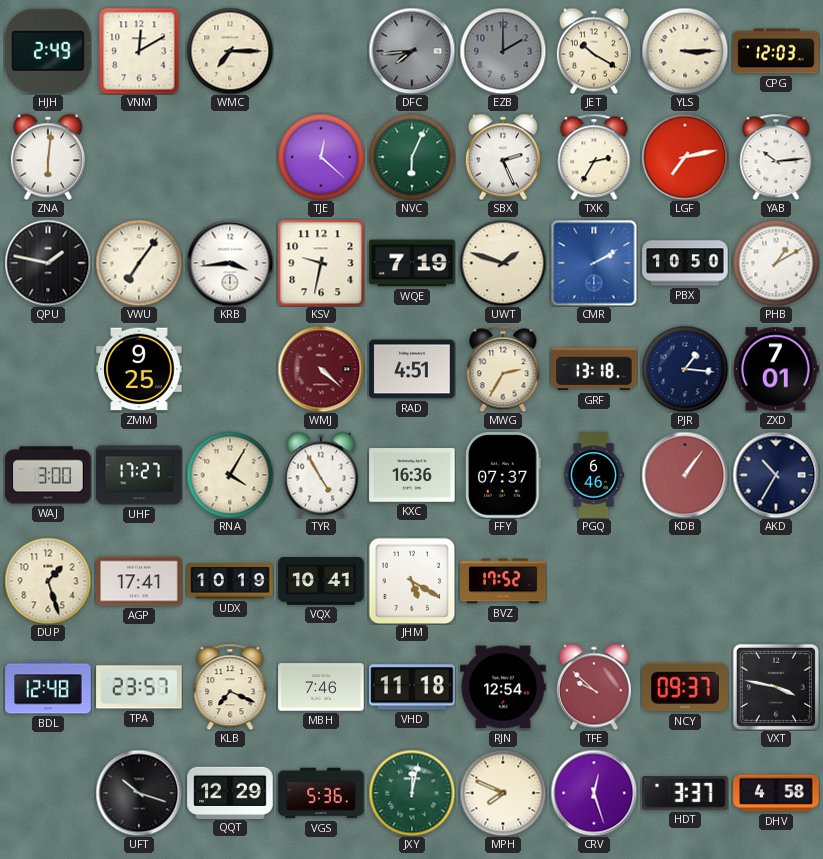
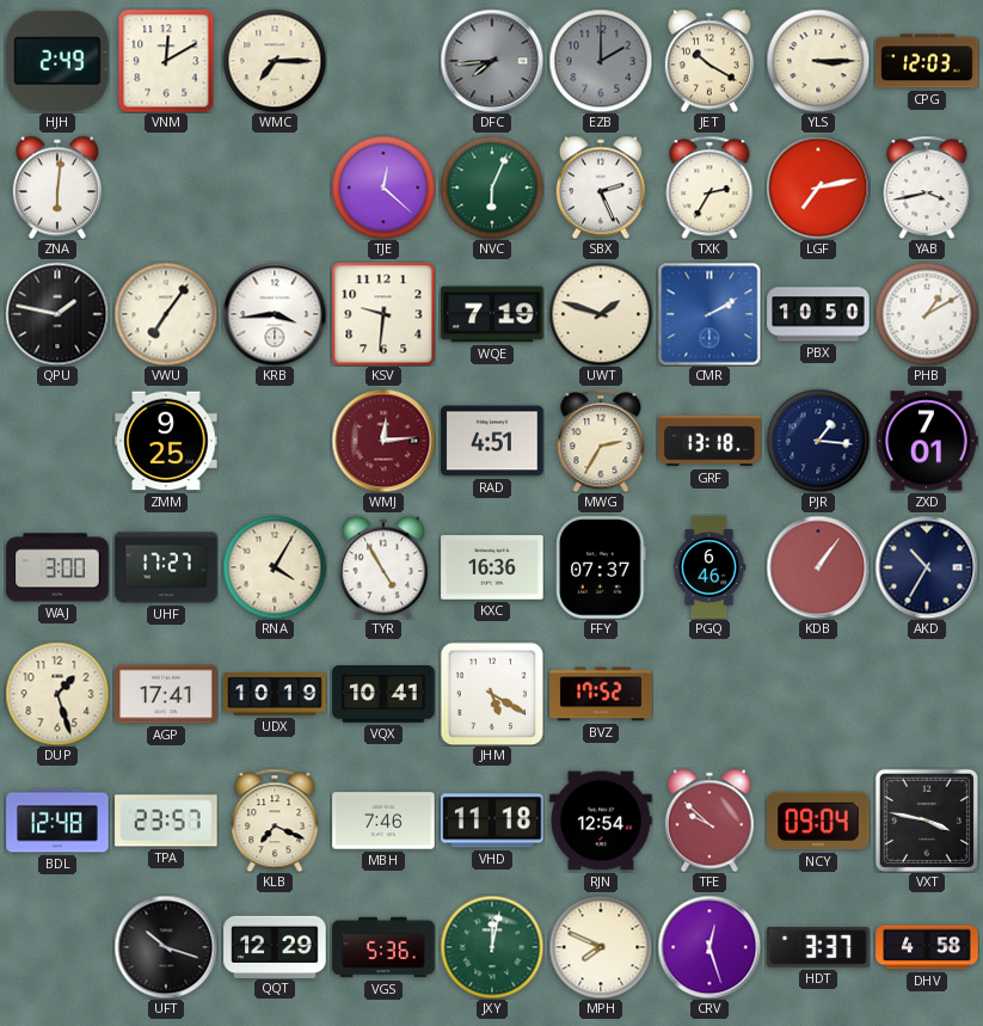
YAB: 10:14 -> 3:43 (927, 188)
KSV: 9:32 -> 9:31 (383, 314)
WMJ: 4:22 -> 12:14 (383, 441)
NCY: 09:37 -> 09:04 (818, 821)
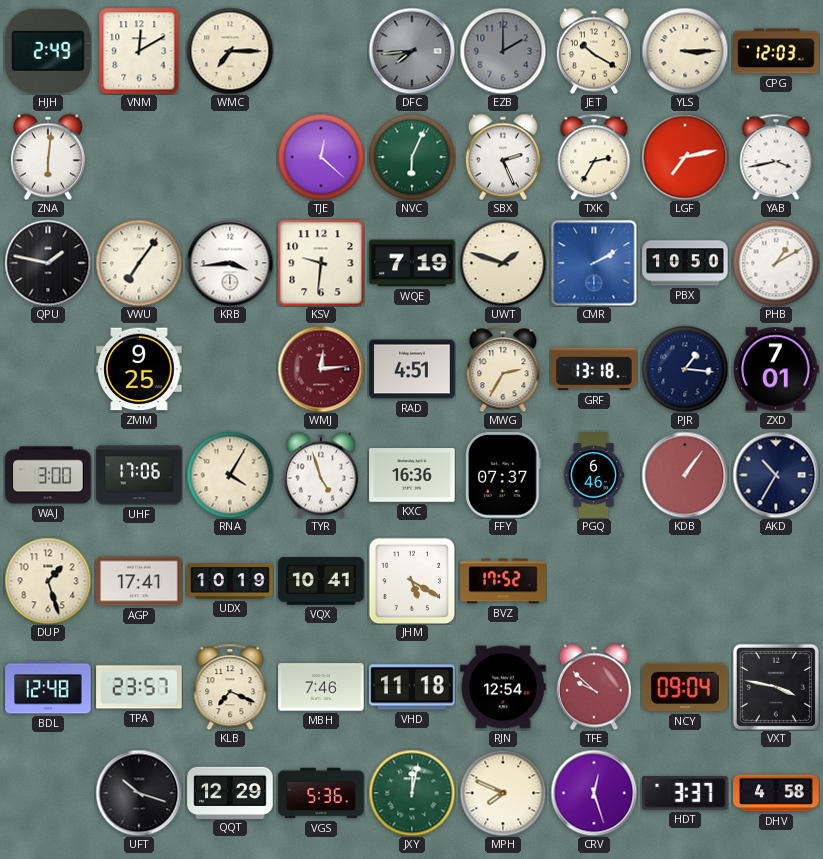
UHF: 17:27 -> 17:06 (139, 475)
TYR: 4:55 -> 4:57 (321, 475)
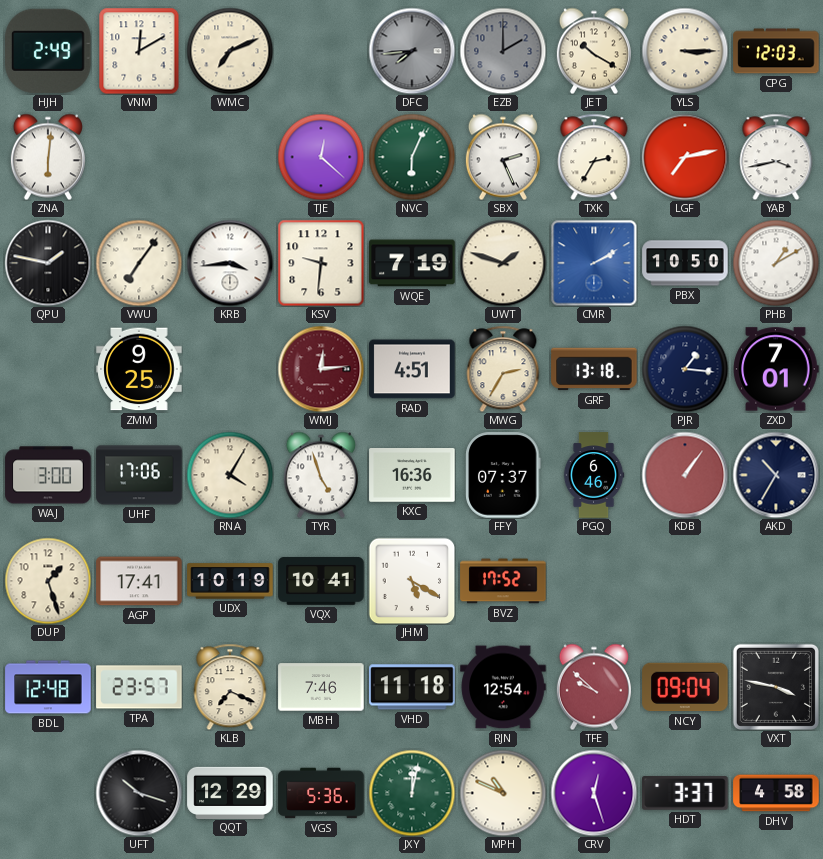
WMC: 7:15 -> 7:11 (230, 51)
MPH: 7:49 -> 10:49 (503, 793)
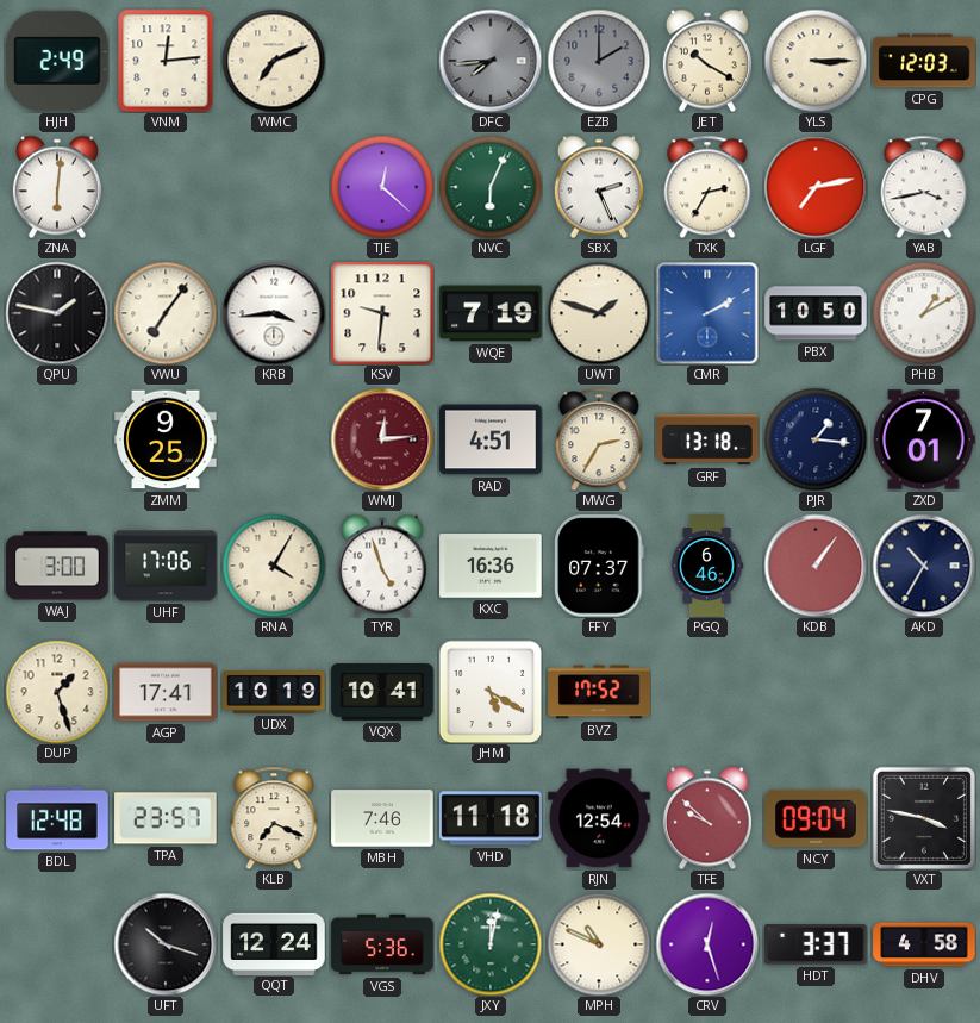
VNM: 12:10 -> 12:14 (166, 61)
QQT: 12:29 -> 12:24 (274, 943)
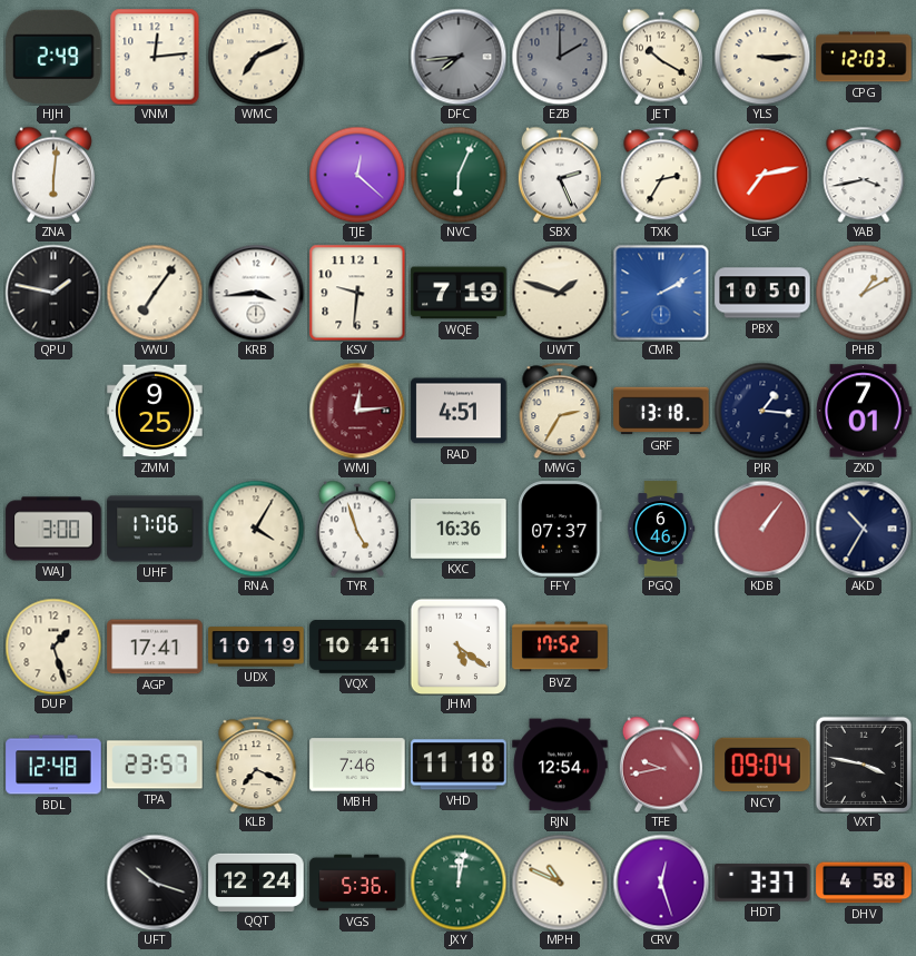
JHM: 5:20 -> 5:21 (459, 647)
TFE: 9:52 -> 9:43 (661, 765)
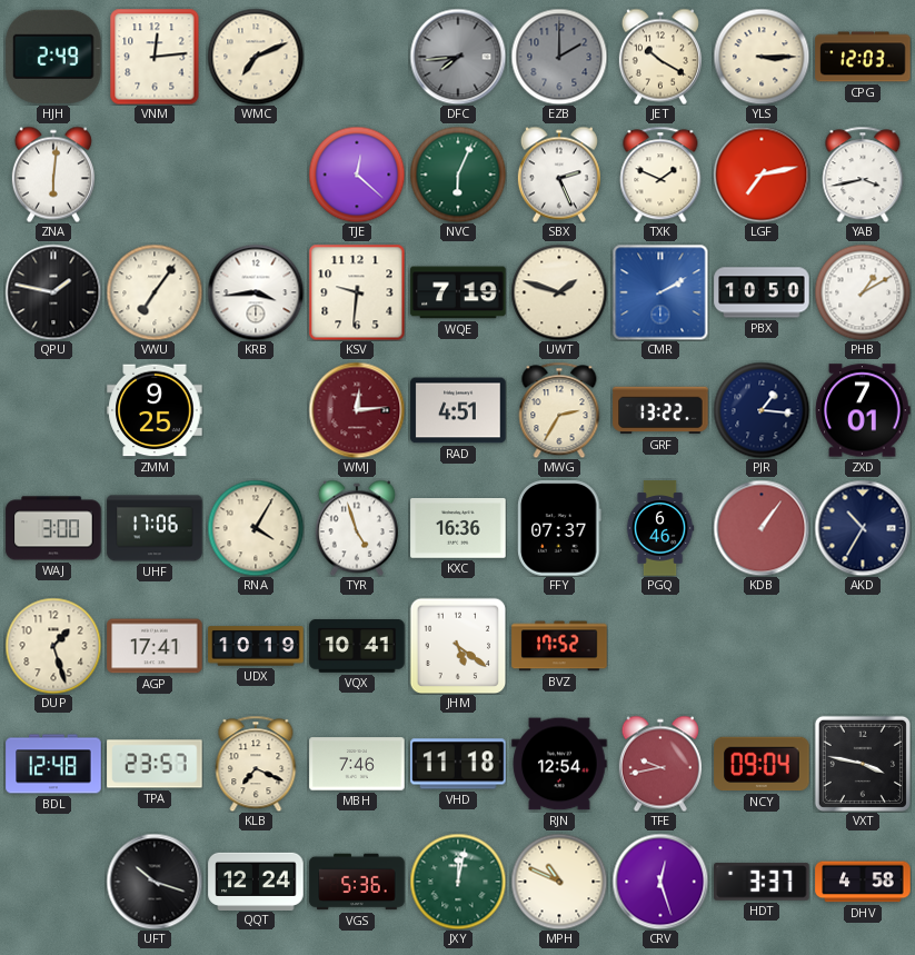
TXK: 2:35 -> 1:49 (660, 175)
GRF: 13:18 -> 13:22 (660, 410)
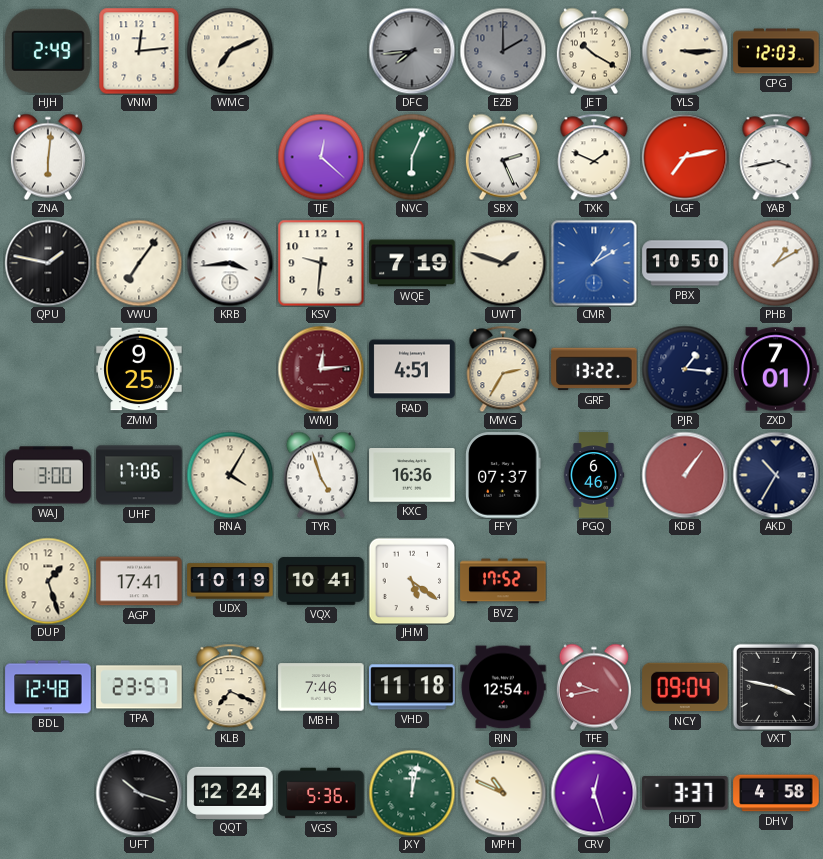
CMR: 2:10 -> 1:10 (594, 263)
